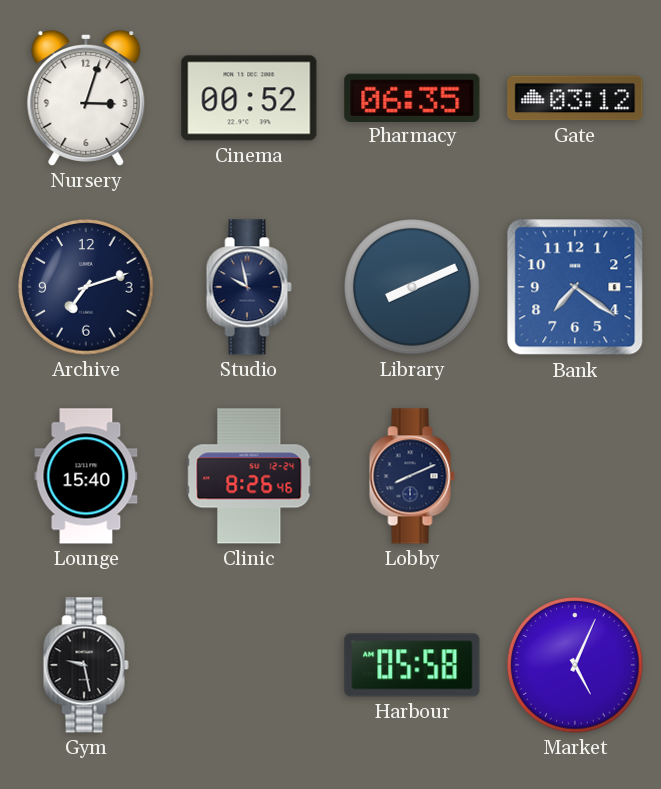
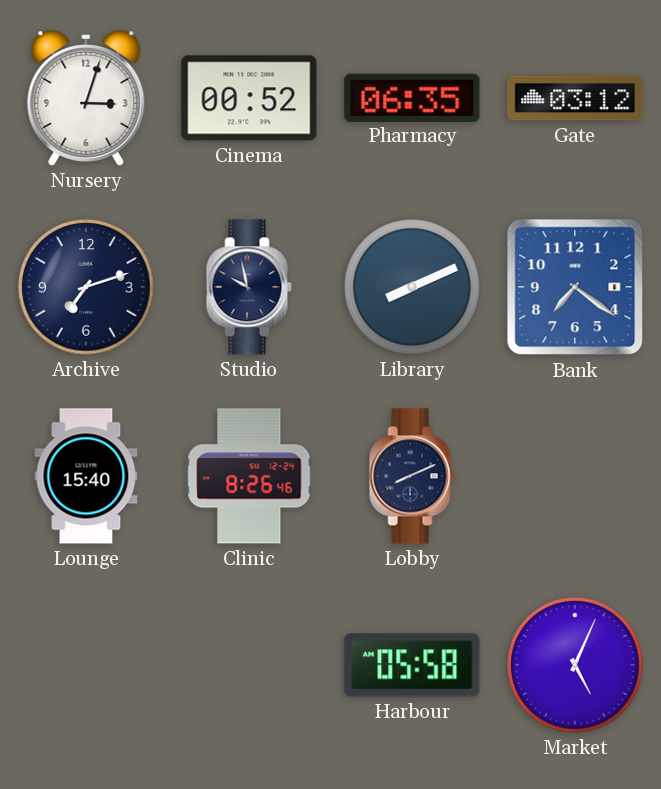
Gym: 9:28 -> none (86, 665)
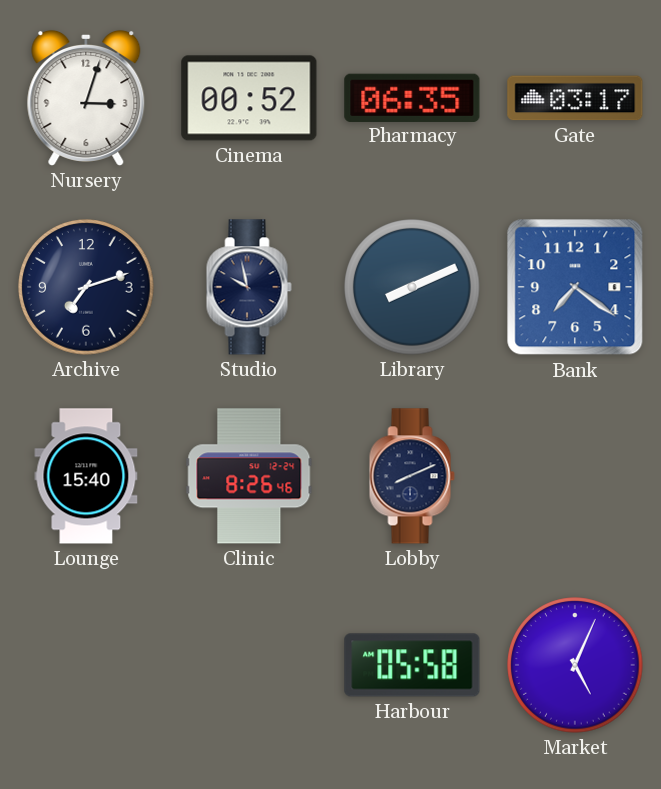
Gate: 03:12 -> 03:17 (575, 98)
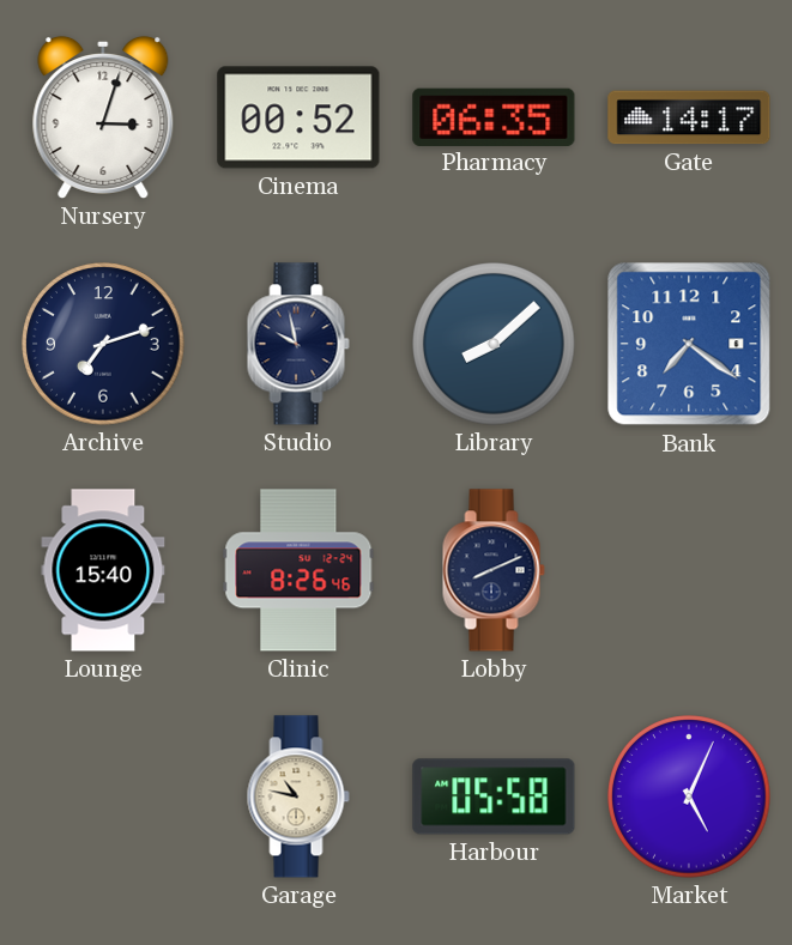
Gate: 03:17 -> 14:17 (689, 117)
Library: 8:11 -> 8:08 (494, 344)
Garage: none -> 10:47 (298, 796)
